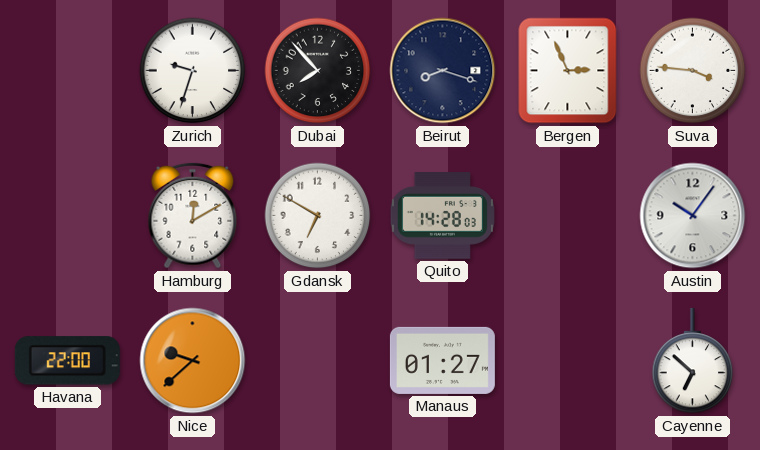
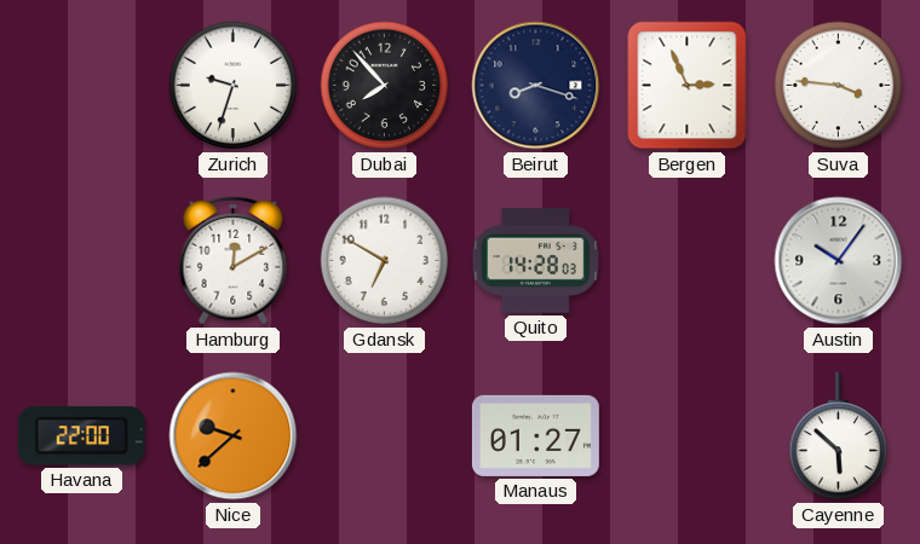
Cayenne: 6:52 -> 5:52 (839, 436)
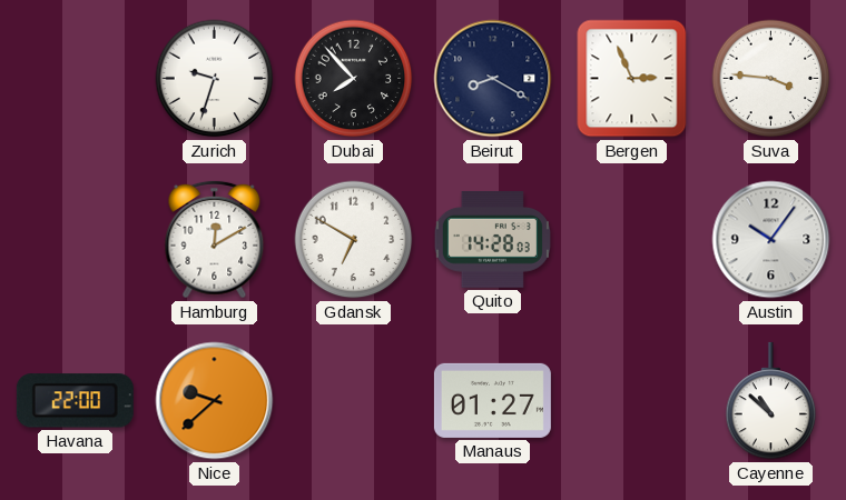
Beirut: 8:18 -> 8:20 (493, 79)
Cayenne: 5:52 -> 10:52 (771, 401)
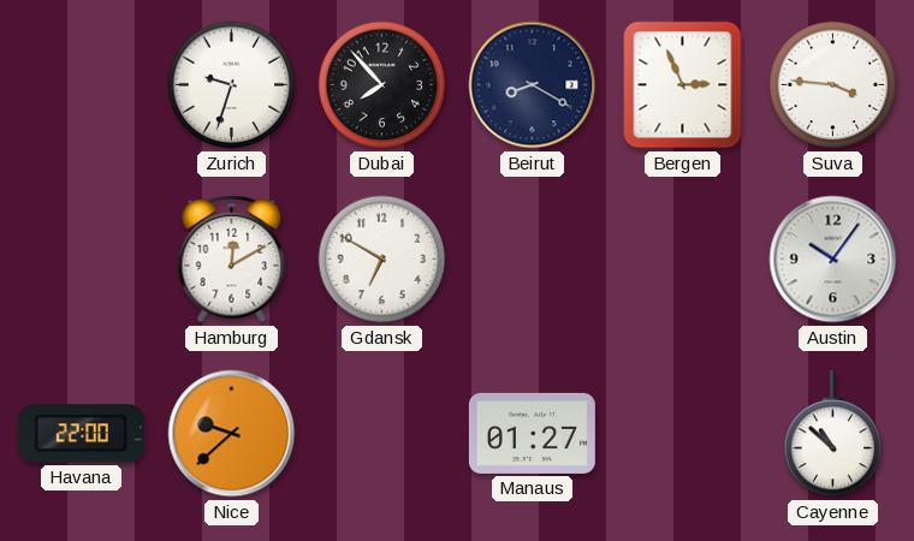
Quito: 14:28 -> none (492, 240)
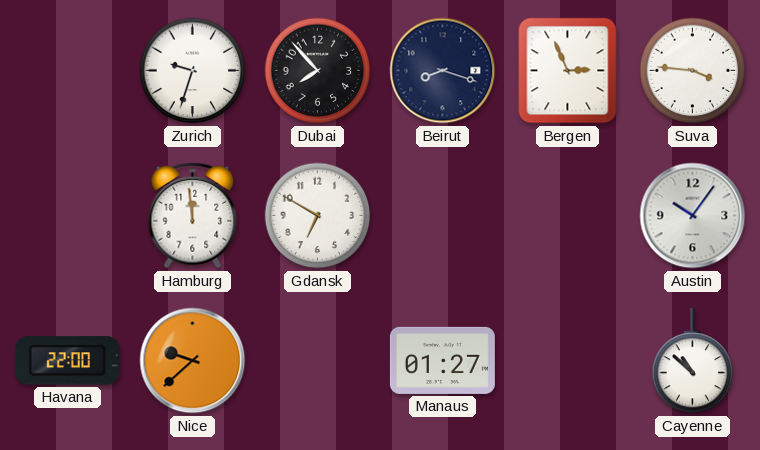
Beirut: 8:20 -> 8:18 (443, 71)
Hamburg: 12:10 -> 11:59 (193, 216)
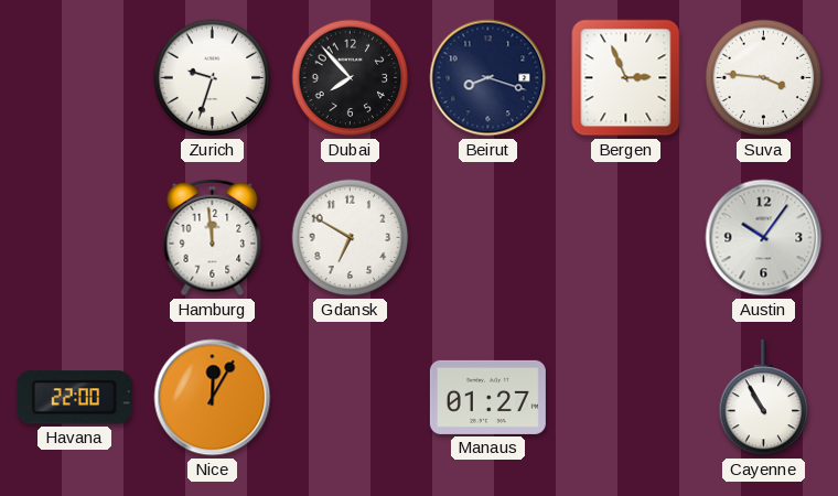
Nice: 9:38 -> 12:05 (213, 398)
Cayenne: 10:52 -> 10:55 (764, 398)
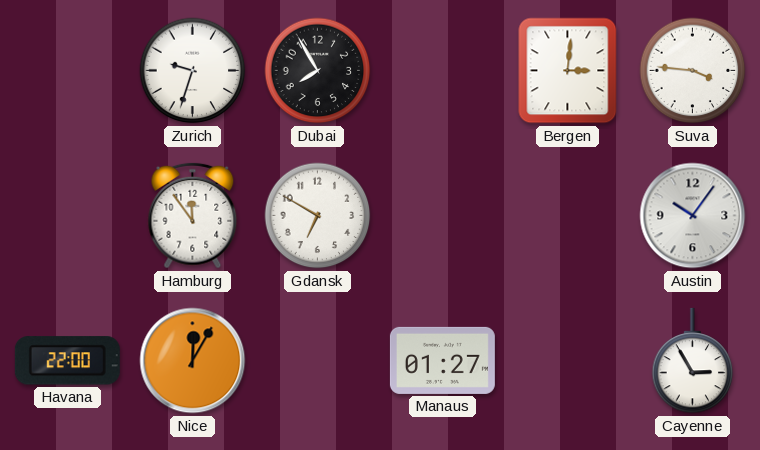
Dubai: 7:53 -> 7:55 (318, 71)
Beirut: 8:18 -> none (488, 78)
Bergen: 2:56 -> 3:01 (568, 71)
Hamburg: 11:59 -> 11:54 (193, 216)
Cayenne: 10:55 -> 2:55 (693, 361)
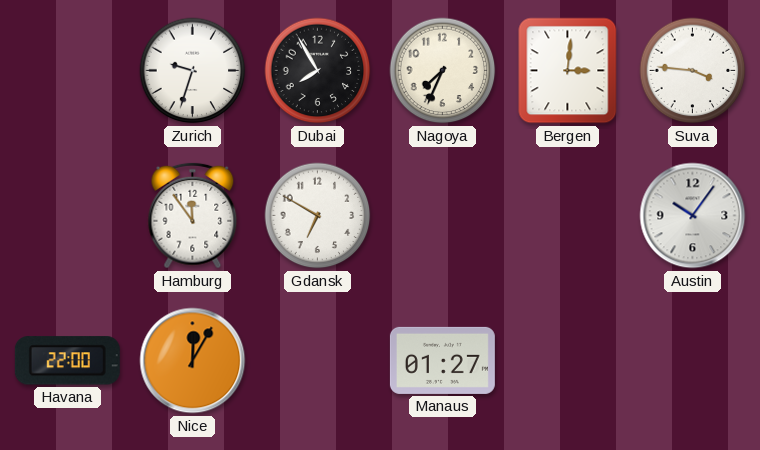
Nagoya: none -> 7:34 (443, 71)
Cayenne: 2:55 -> none (693, 361)
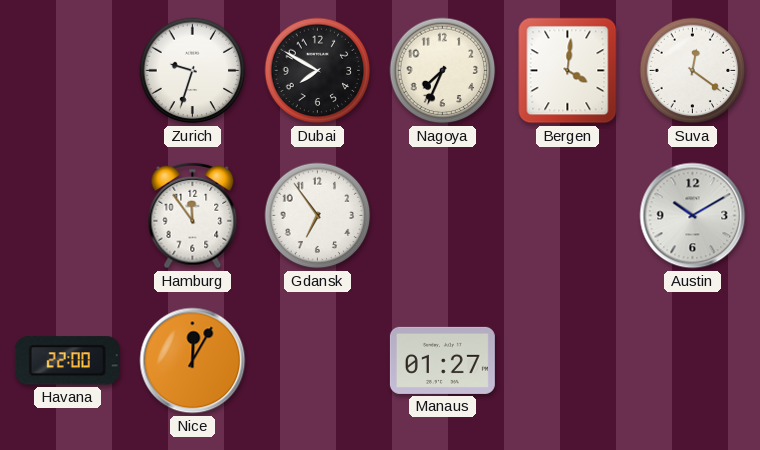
Dubai: 7:55 -> 7:50 (318, 71)
Bergen: 3:01 -> 4:01 (568, 71)
Suva: 3:46 -> 12:21 (693, 71)
Gdansk: 6:50 -> 6:54 (318, 216)
Austin: 10:06 -> 10:10 (693, 216)
